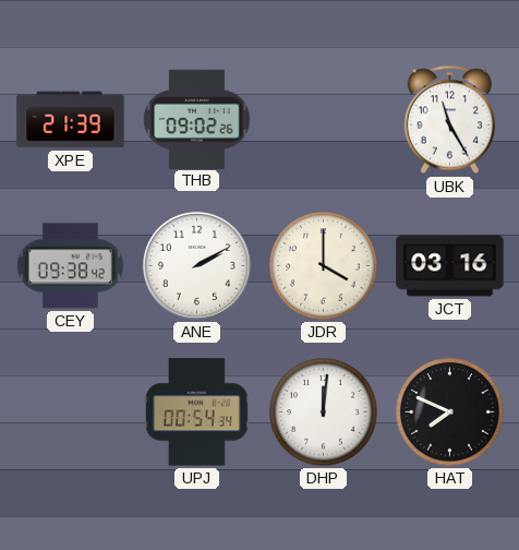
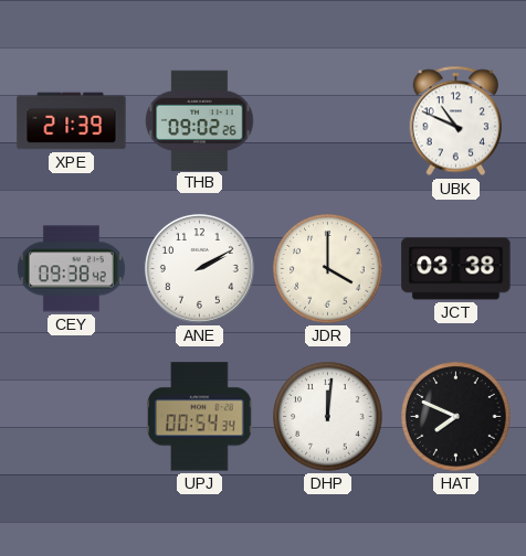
UBK: 11:25 -> 10:49 (456, 121)
JCT: 03:16 -> 03:38 (456, 269)
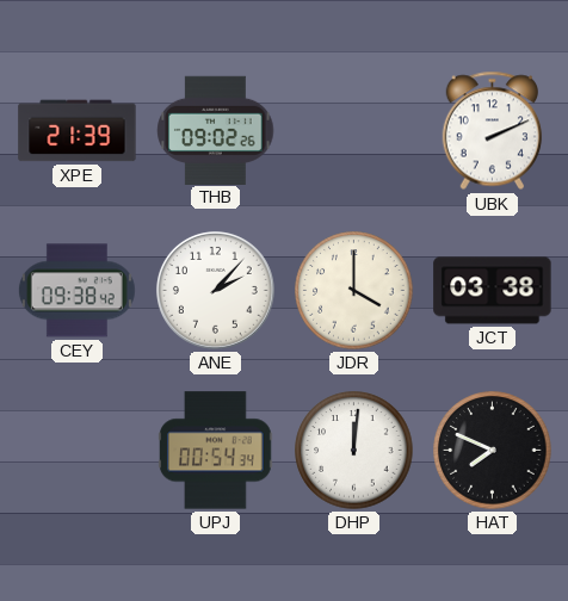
UBK: 10:49 -> 2:11 (493, 131)
ANE: 2:10 -> 2:07 (215, 290)
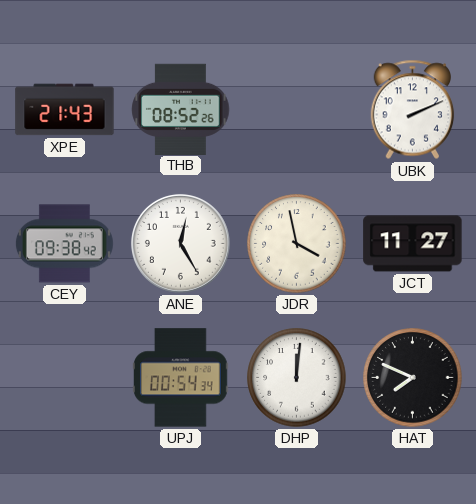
XPE: 21:39 -> 21:43 (65, 110)
THB: 09:02 -> 08:52 (181, 109)
ANE: 2:07 -> 12:25 (180, 243)
JDR: 4:00 -> 3:58 (297, 244)
JCT: 03:38 -> 11:27 (413, 244)
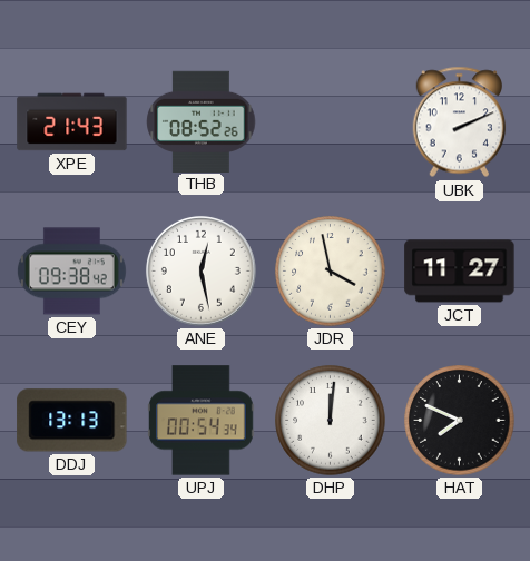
ANE: 12:25 -> 12:28 (200, 270)
DDJ: none -> 13:13 (72, 421)
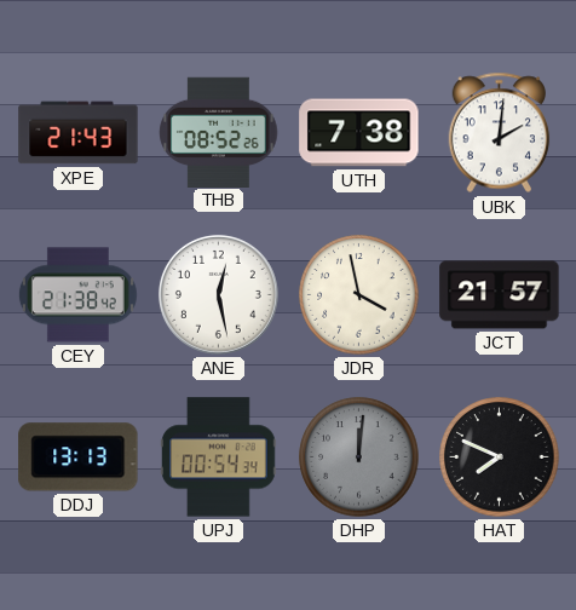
UTH: none -> 7:38 (359, 133)
UBK: 2:11 -> 2:01 (500, 133)
CEY: 09:38 -> 21:38 (77, 295)
JCT: 11:27 -> 21:57 (500, 295)
DHP dial: white -> grey (359, 457)
